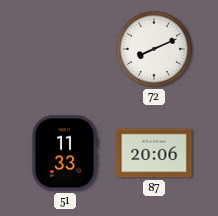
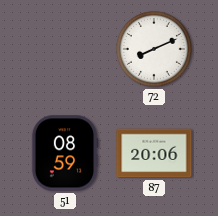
51: 11:33 -> 08:59 (65, 153)
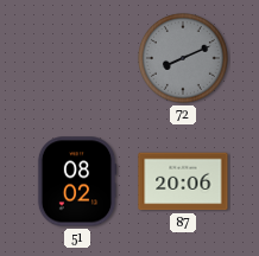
72 dial: white -> grey (183, 58)
51: 08:59 -> 08:02 (77, 181)
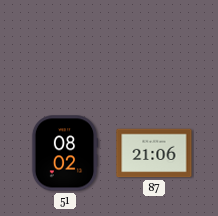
72: 8:11 -> none (183, 58)
87: 20:06 -> 21:06 (154, 153)
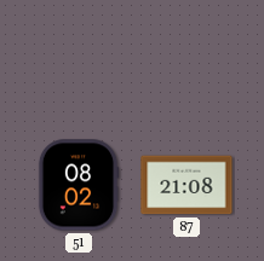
87: 21:06 -> 21:08 (186, 185)
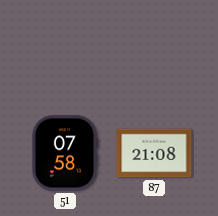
51: 08:02 -> 07:58 (65, 153)
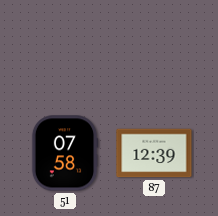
87: 21:08 -> 12:39 (154, 153)
